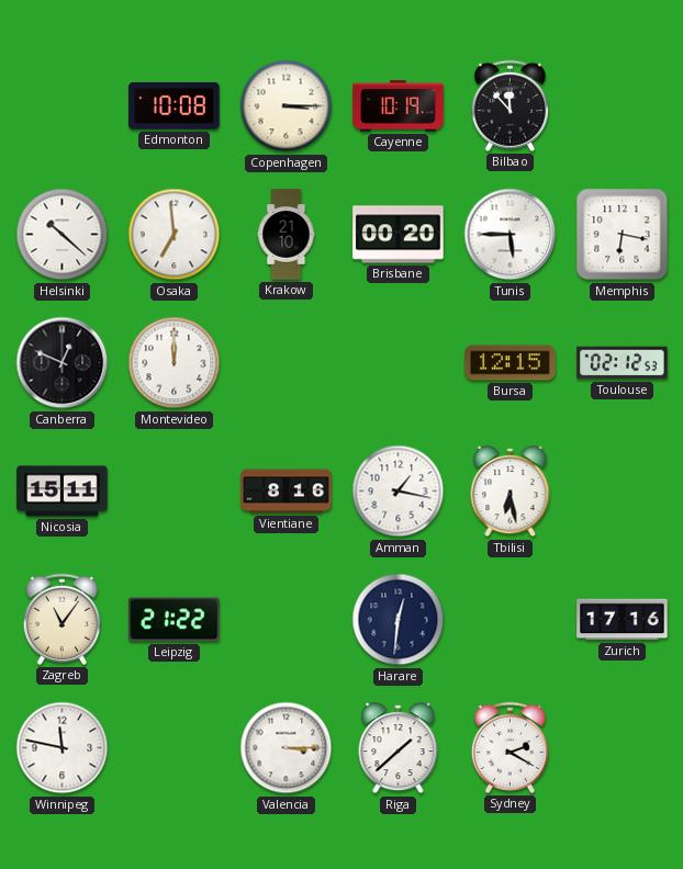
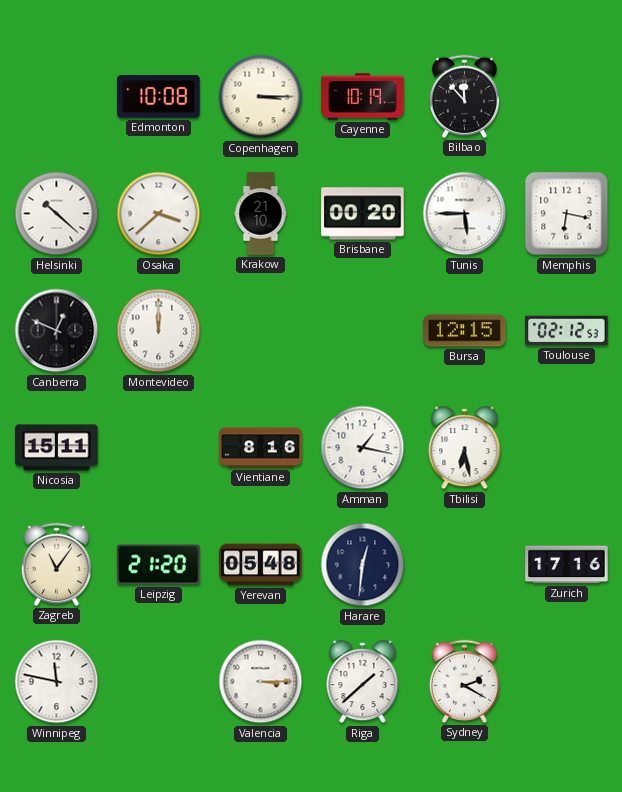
Osaka: 6:59 -> 3:38 (159, 214)
Leipzig: 21:22 -> 21:20 (159, 565)
Yerevan: none -> 05:48 (261, 565)
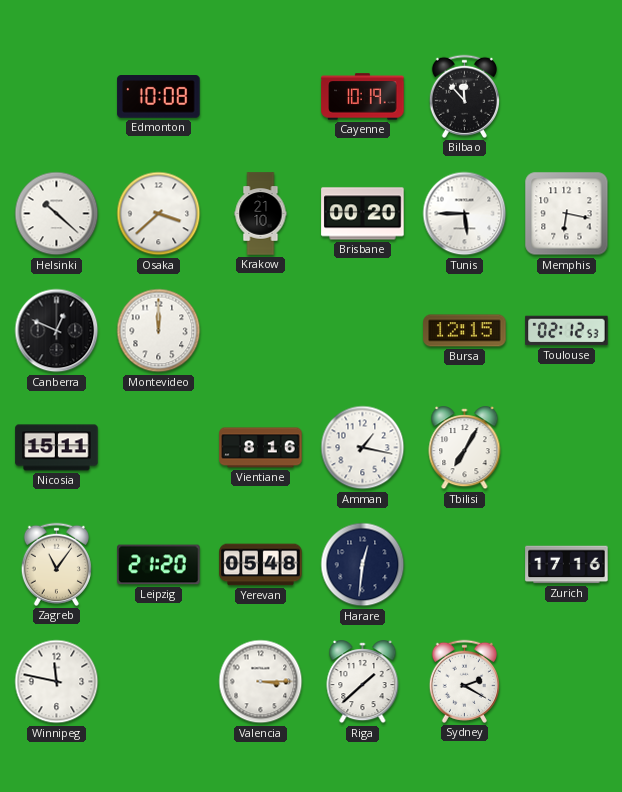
Copenhagen: 3:15 -> none (261, 97)
Tbilisi: 6:28 -> 7:05 (465, 448)
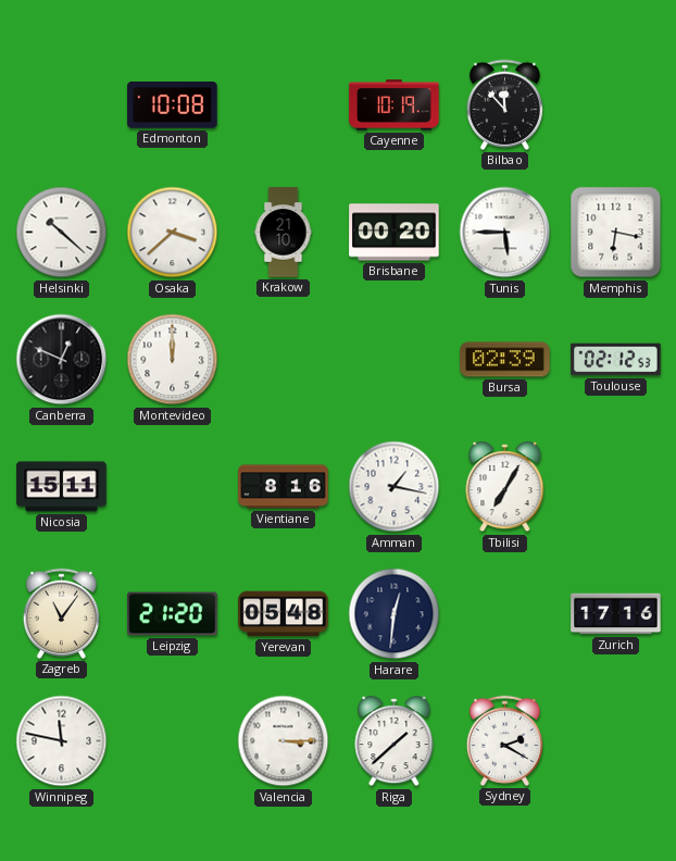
Bursa: 12:15 -> 02:39 (505, 360)
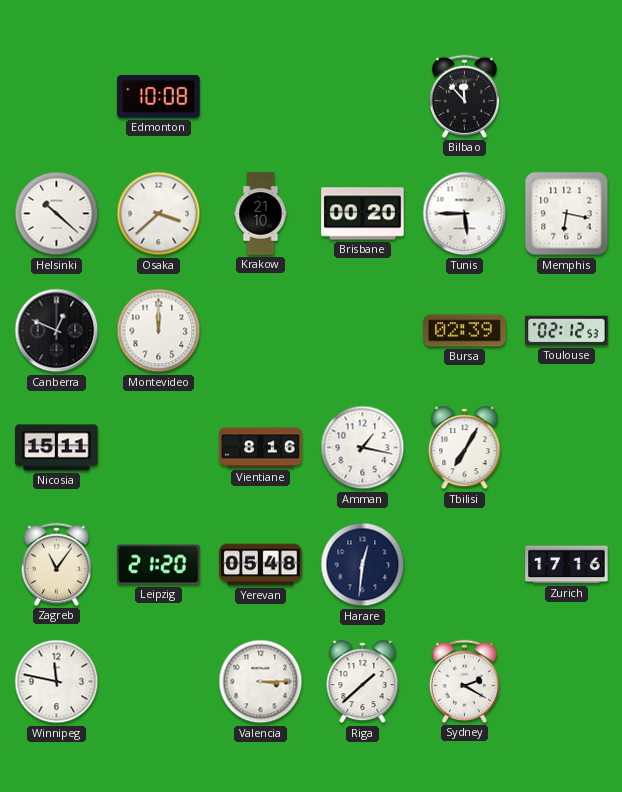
Cayenne: 10:19 -> none (395, 105)
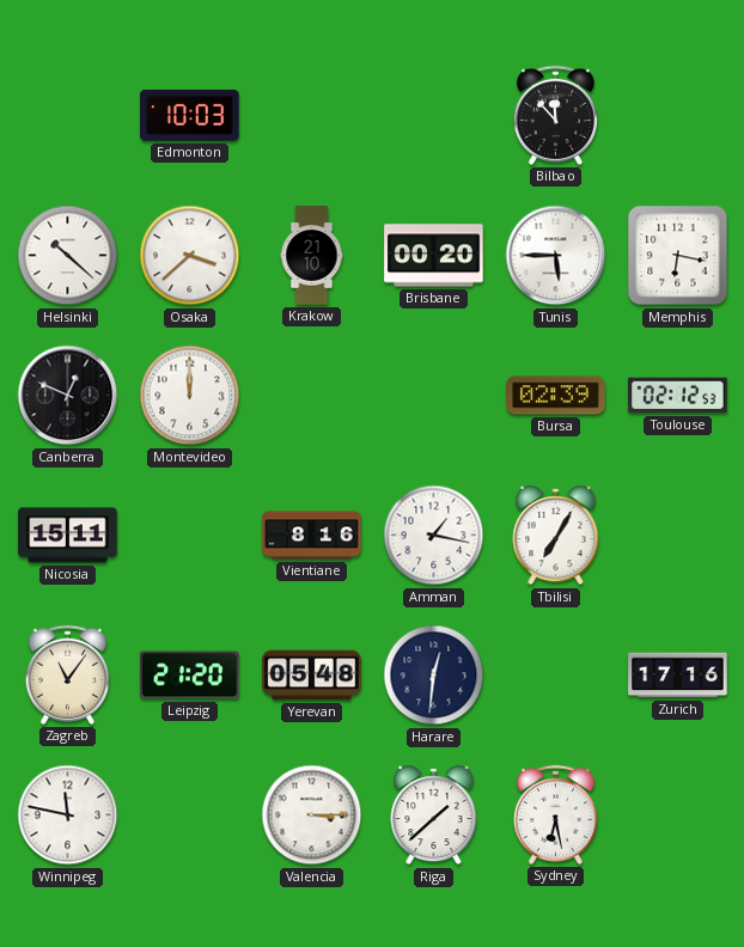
Edmonton: 10:08 -> 10:03 (190, 116)
Sydney: 2:20 -> 6:28 (555, 814)
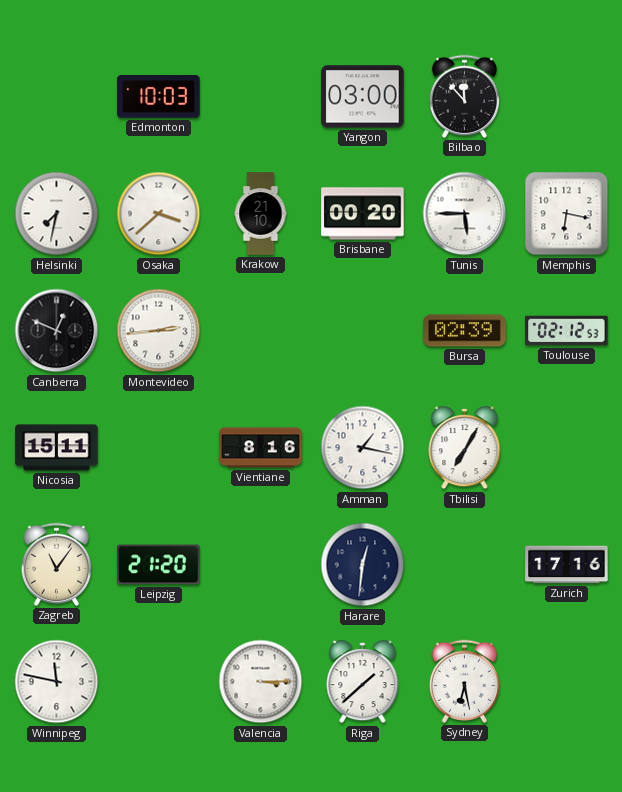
Yangon: none -> 03:00 (363, 97)
Helsinki: 10:22 -> 7:32 (57, 214)
Montevideo: 12:00 -> 2:44 (159, 331)
Yerevan: 05:48 -> none (312, 676)
